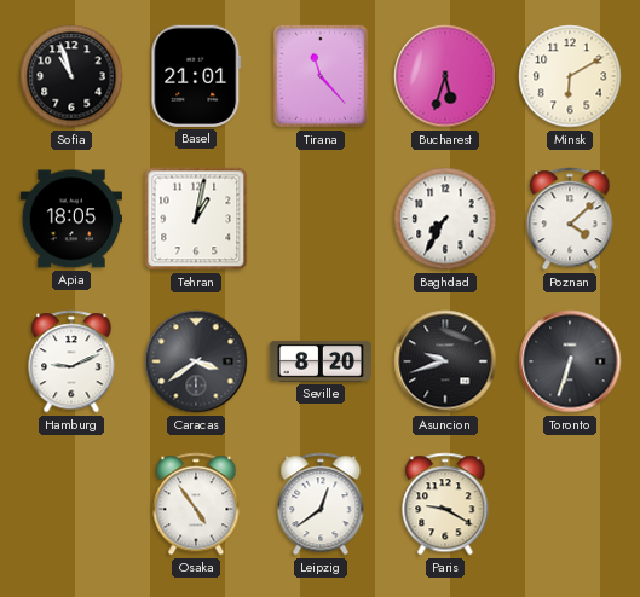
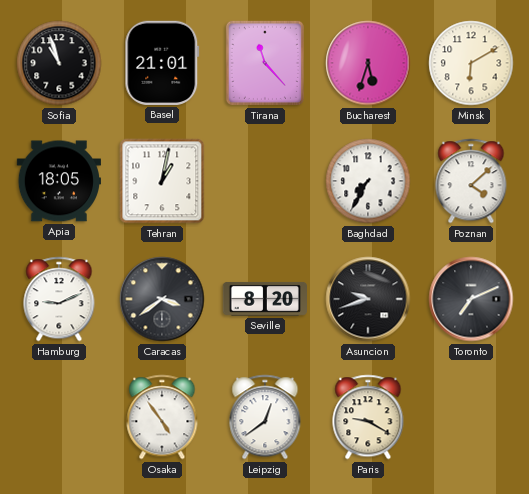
Toronto: 6:33 -> 7:11 (471, 299)
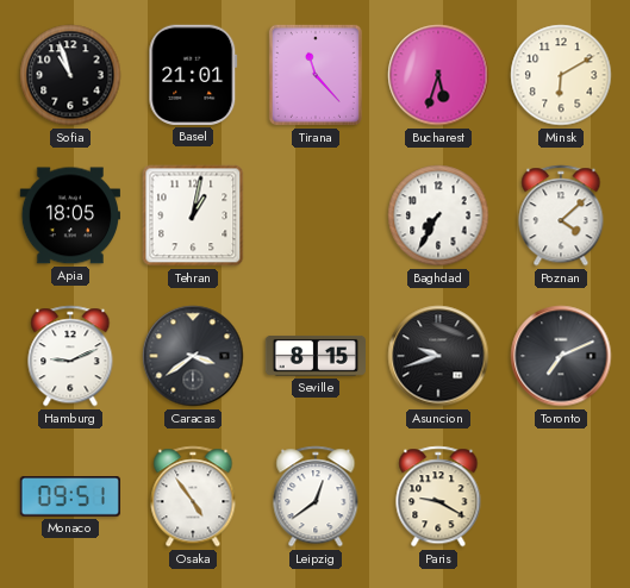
Seville: 8:20 -> 8:15 (314, 356)
Monaco: none -> 09:51 (69, 498)
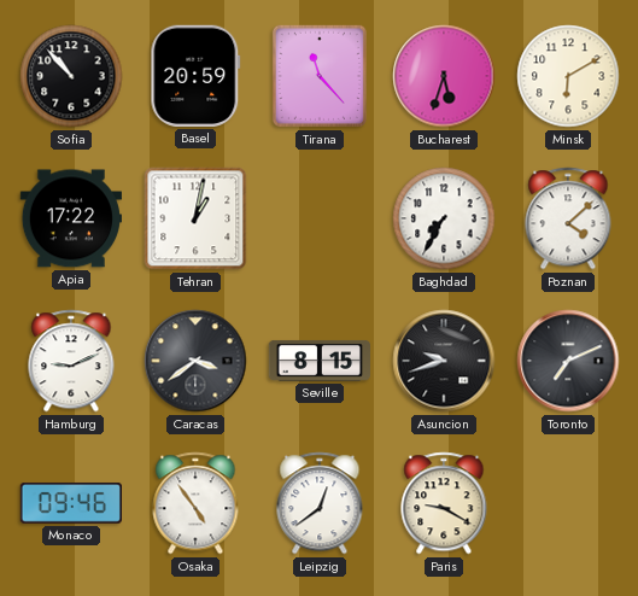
Sofia: 10:57 -> 10:53 (71, 76)
Basel: 21:01 -> 20:59 (195, 76)
Apia: 18:05 -> 17:22 (70, 218)
Monaco: 09:51 -> 09:46 (70, 504)
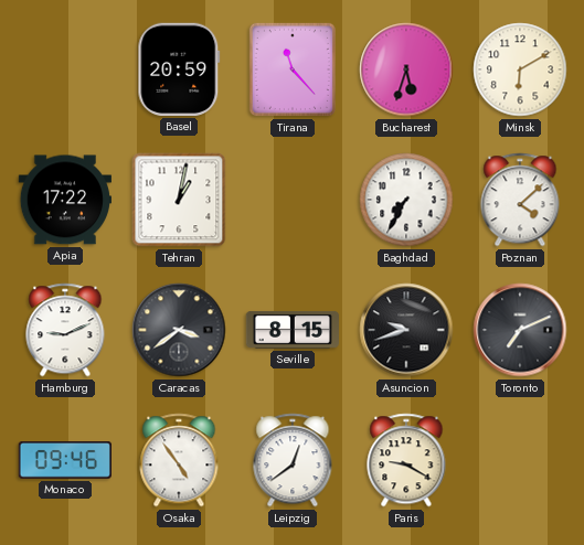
Sofia: 10:53 -> none (71, 76)
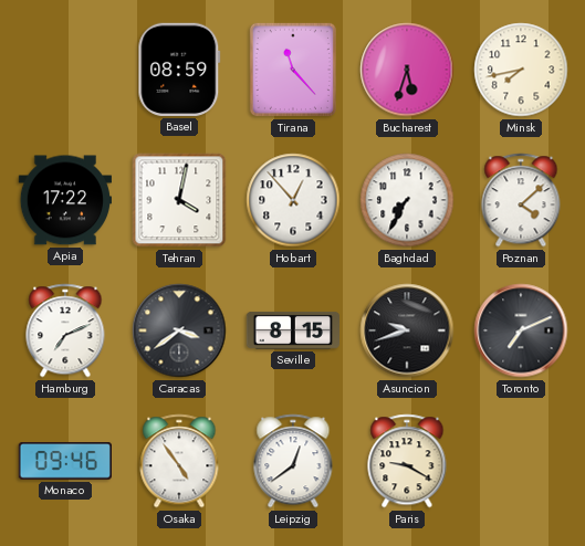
Basel: 20:59 -> 08:59 (179, 70)
Minsk: 6:10 -> 7:43 (521, 70)
Tehran: 1:02 -> 4:02 (179, 200)
Hobart: none -> 12:53 (293, 200)
Hamburg: 9:11 -> 7:11 (65, 330)
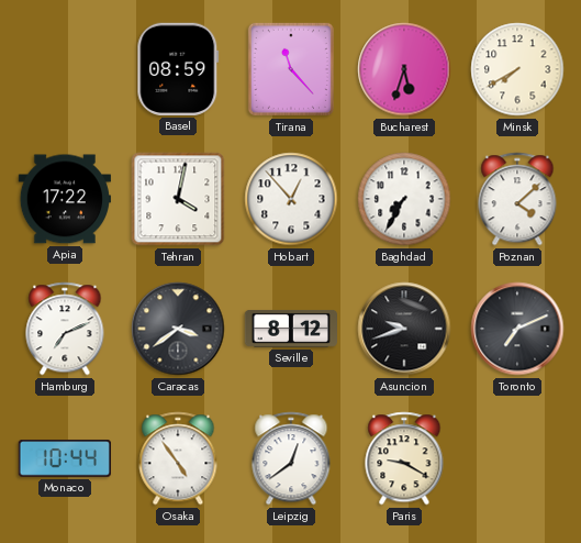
Minsk: 7:43 -> 7:40 (517, 69)
Seville: 8:15 -> 8:12 (290, 329)
Monaco: 09:46 -> 10:44 (64, 459)
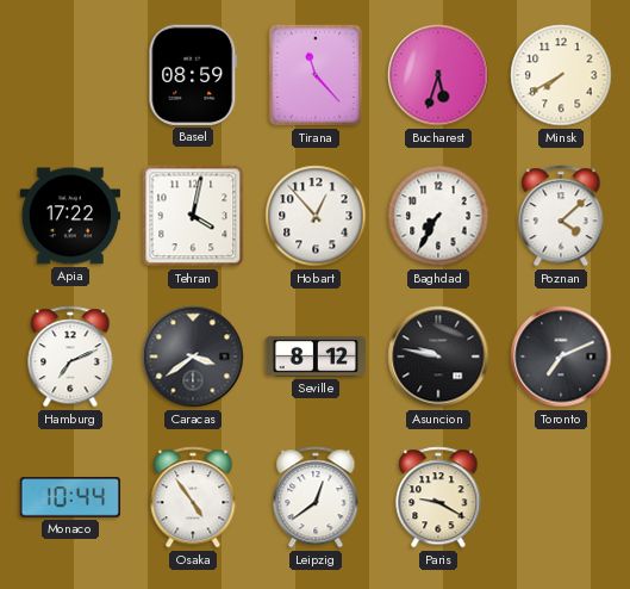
Asuncion: 9:42 -> 9:47 (438, 356)
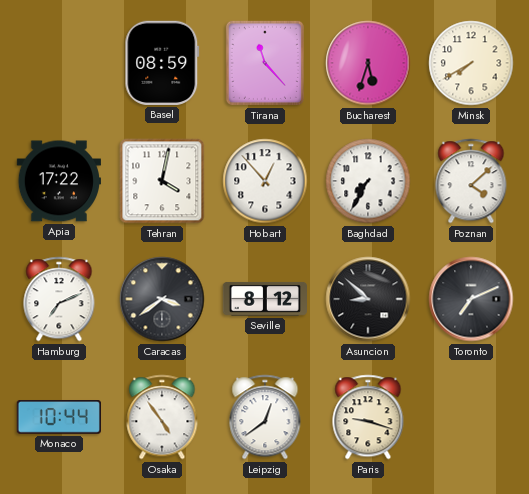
Asuncion: 9:47 -> 8:52 (368, 299)
Paris: 9:20 -> 9:18 (368, 417)
